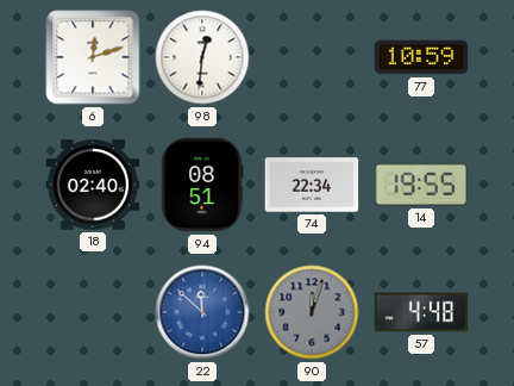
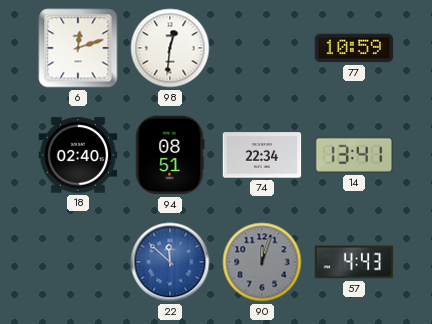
14: 19:55 -> 13:41 (354, 155)
57: 4:48 -> 4:43 (354, 262)
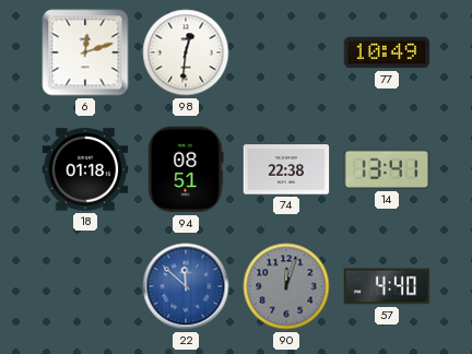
77: 10:59 -> 10:49 (387, 52)
18: 02:40 -> 01:18 (85, 169)
74: 22:34 -> 22:38 (286, 169)
57: 4:43 -> 4:40 (387, 286)
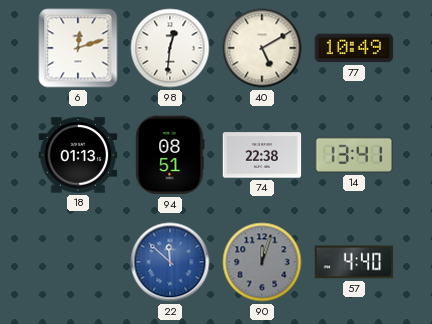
40: none -> 5:10 (262, 48)
18: 01:18 -> 01:13 (78, 155)
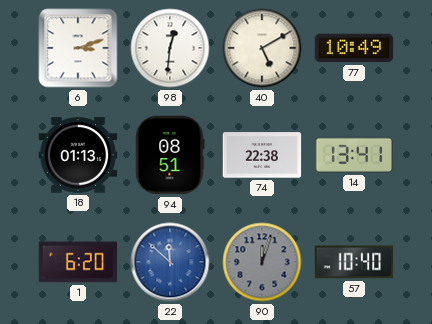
6: 12:12 -> 3:12 (78, 48)
1: none -> 6:20 (78, 262)
57: 4:40 -> 10:40 (354, 262)
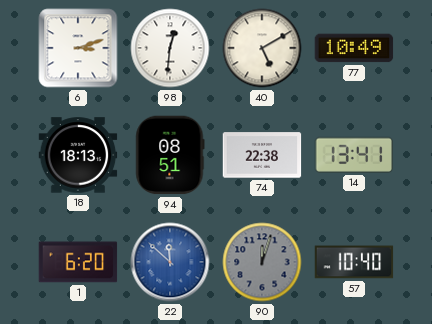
18: 01:13 -> 18:13 (78, 155)
